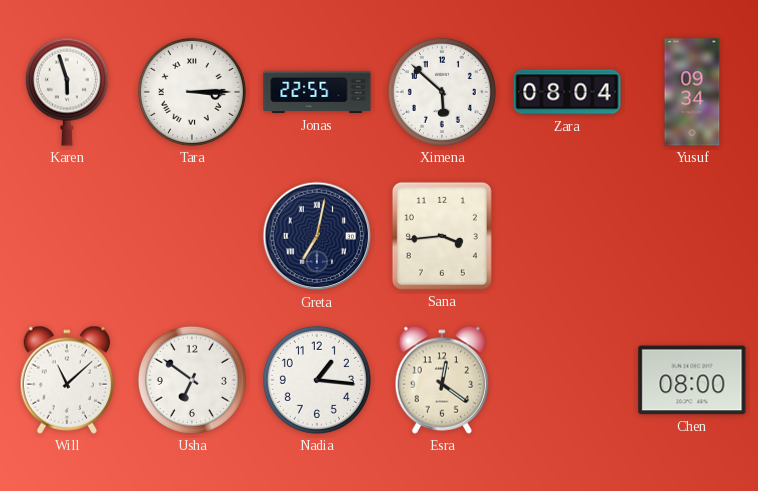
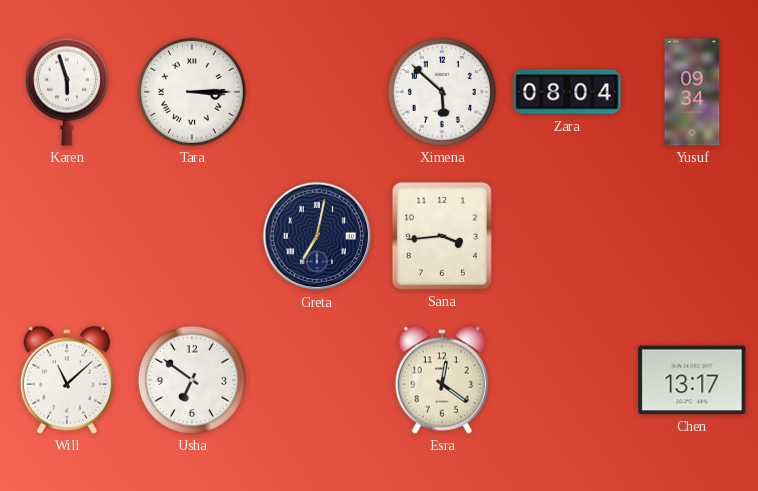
Jonas: 22:55 -> none (317, 92)
Nadia: 1:16 -> none (317, 380)
Chen: 08:00 -> 13:17 (692, 380)
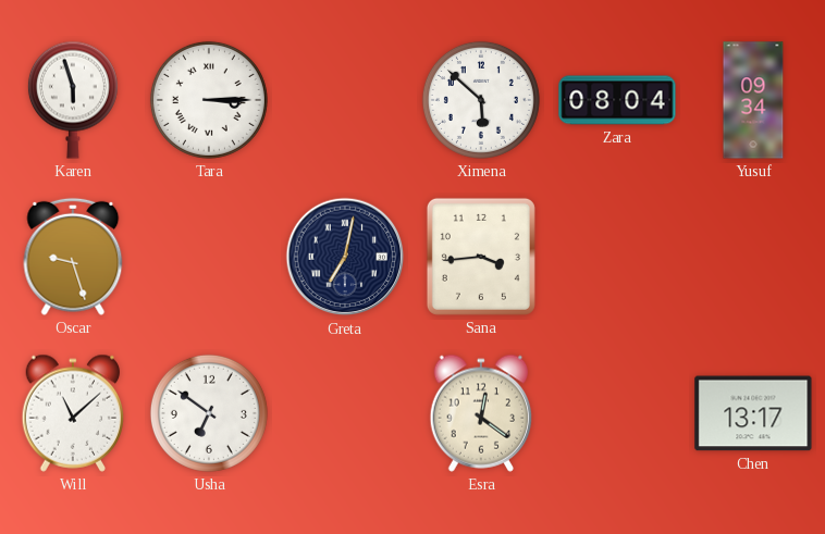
Oscar: none -> 9:27 (73, 257)
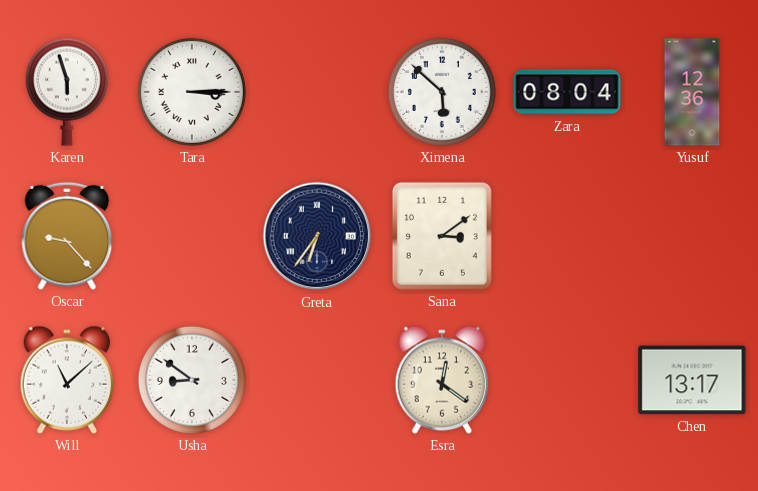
Yusuf: 09:34 -> 12:36 (692, 92)
Oscar: 9:27 -> 9:23 (67, 236)
Greta: 7:02 -> 6:36 (317, 236)
Sana: 3:44 -> 3:09 (442, 236)
Usha: 6:51 -> 8:51 (192, 380)
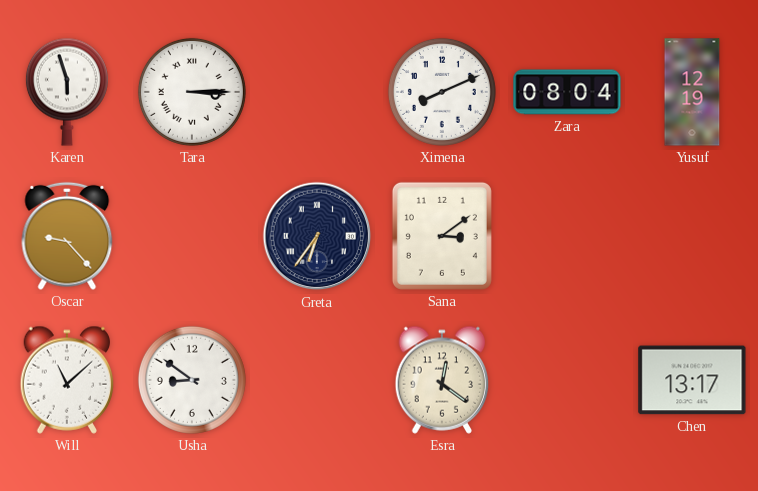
Ximena: 5:52 -> 8:11 (442, 92)
Yusuf: 12:36 -> 12:19 (692, 92)
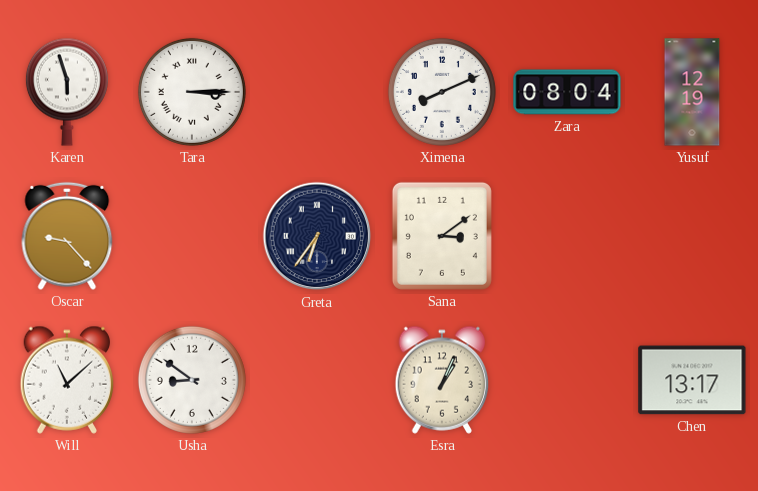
Esra: 12:21 -> 1:04 (442, 380)
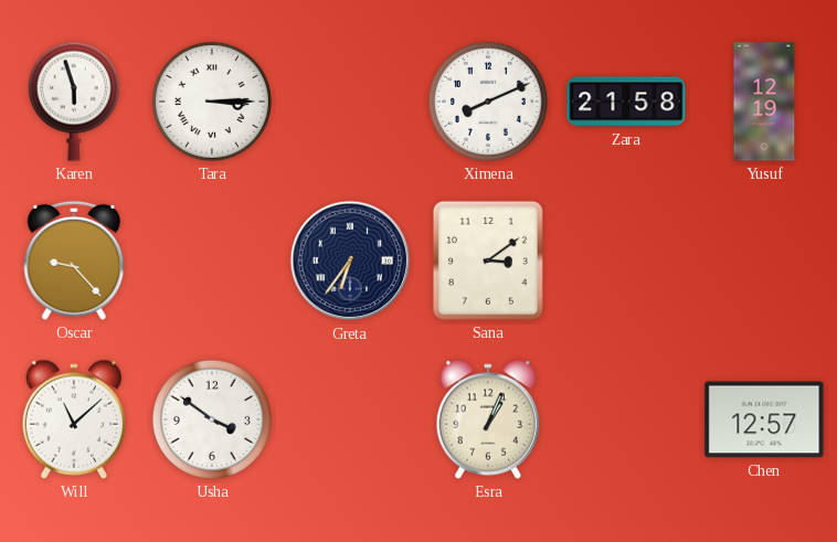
Zara: 08:04 -> 21:58 (626, 102)
Usha: 8:51 -> 3:51 (212, 419)
Chen: 13:17 -> 12:57 (764, 419)
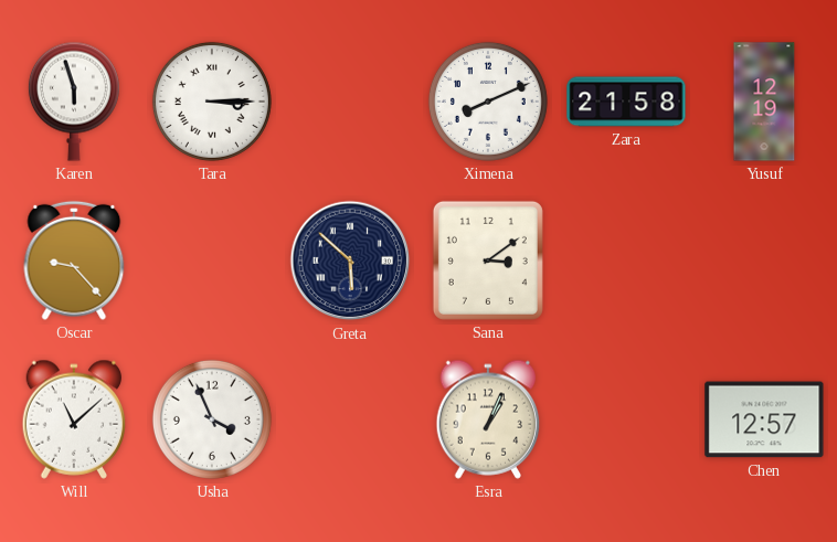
Greta: 6:36 -> 5:52 (350, 261)
Usha: 3:51 -> 3:56 (212, 419)
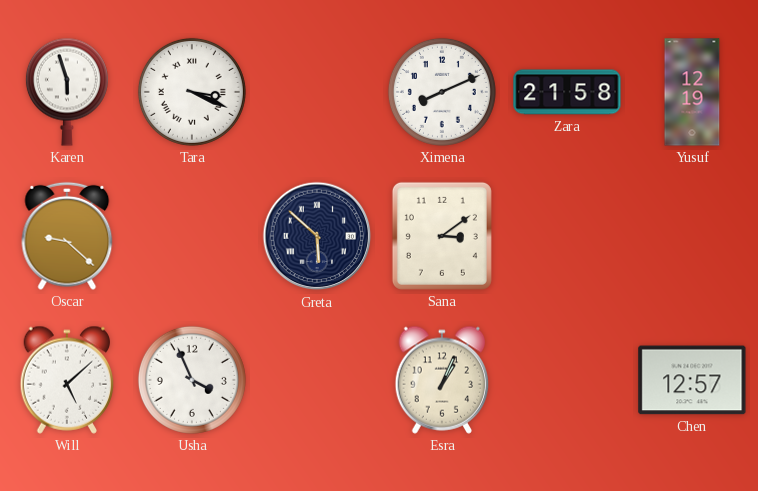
Tara: 3:15 -> 3:19 (192, 92)
Oscar: 9:23 -> 9:22 (67, 236)
Will: 11:08 -> 5:08 (67, 380)
